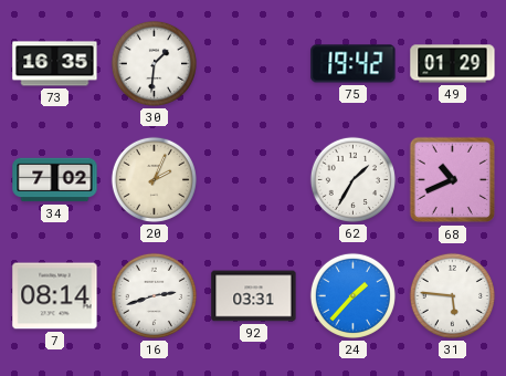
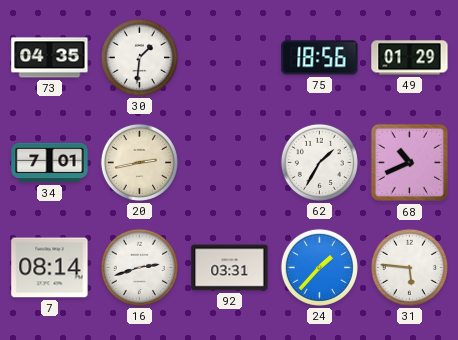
73: 16:35 -> 04:35 (50, 58)
75: 19:42 -> 18:56 (320, 58)
34: 7:02 -> 7:01 (50, 163)
20: 2:04 -> 2:43 (139, 162)
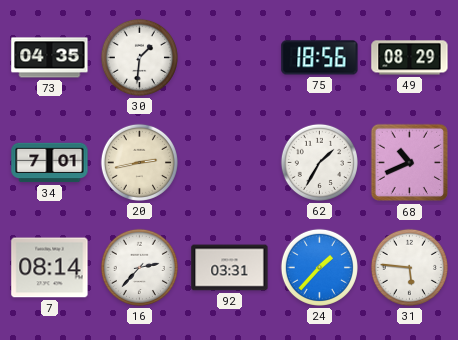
49: 01:29 -> 08:29 (410, 58)
16: 2:42 -> 2:37 (139, 267)
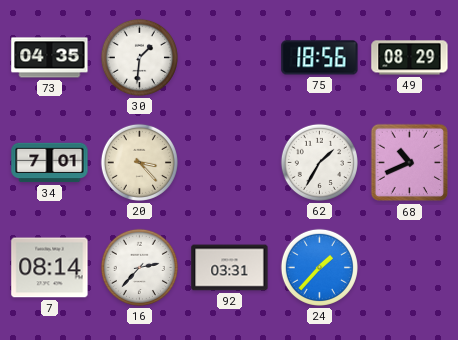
20: 2:43 -> 3:23 (139, 162)
31: 5:46 -> none (409, 267)
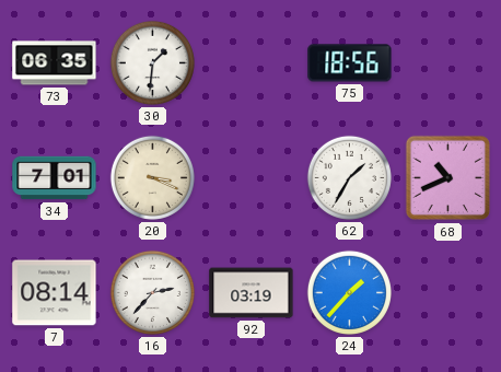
73: 04:35 -> 06:35 (55, 63)
49: 08:29 -> none (410, 58)
20: 3:23 -> 3:19 (152, 177)
92: 03:31 -> 03:19 (252, 293)
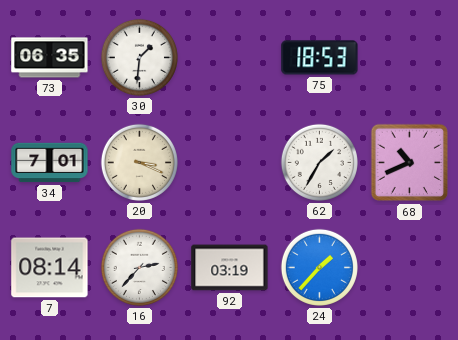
75: 18:56 -> 18:53 (320, 58)
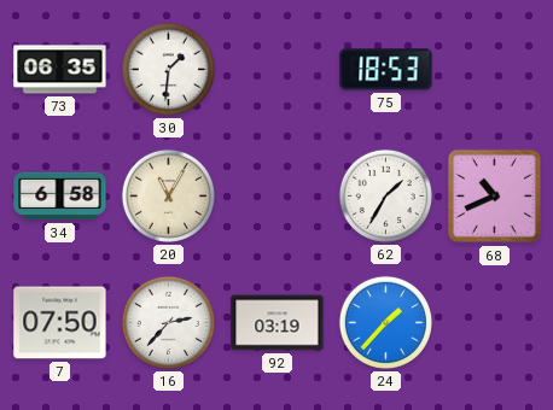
34: 7:01 -> 6:58 (60, 197)
20: 3:19 -> 11:05 (168, 195)
7: 08:14 -> 07:50 (60, 323)
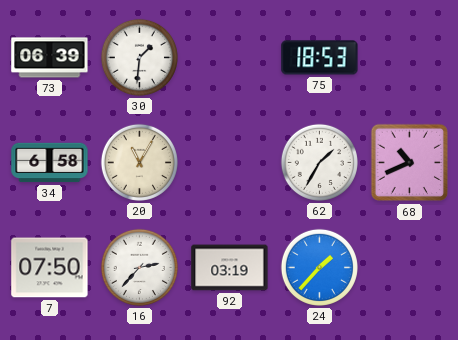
73: 06:35 -> 06:39 (50, 58)
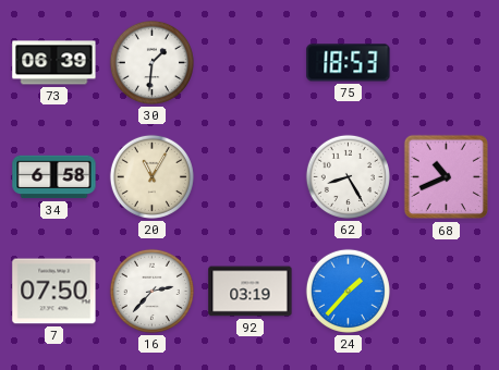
62: 1:35 -> 8:25 (348, 176)
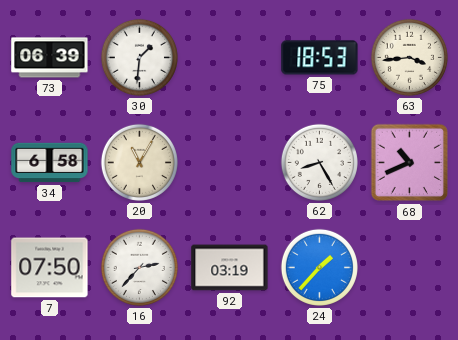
63: none -> 3:44 (409, 57)
